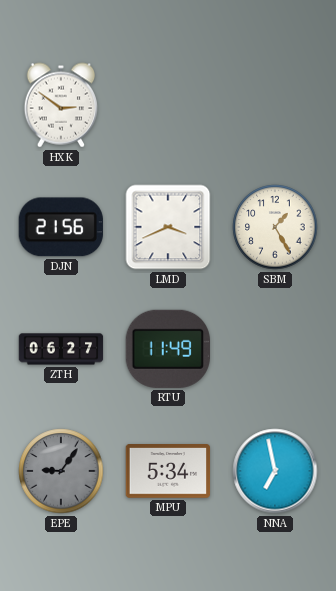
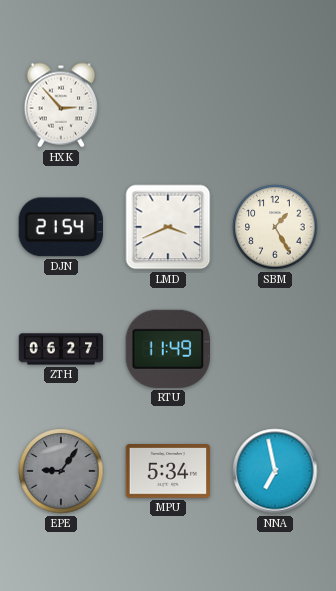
HXK: 2:51 -> 2:53 (60, 105)
DJN: 21:56 -> 21:54 (61, 227)
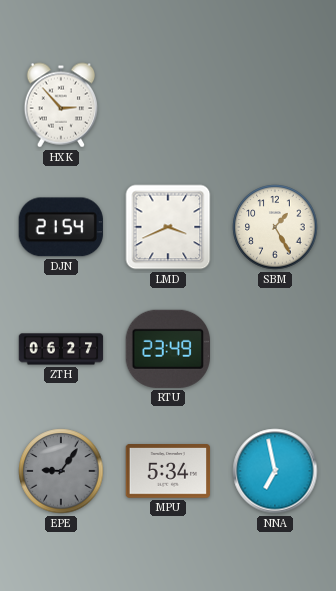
RTU: 11:49 -> 23:49 (167, 349)
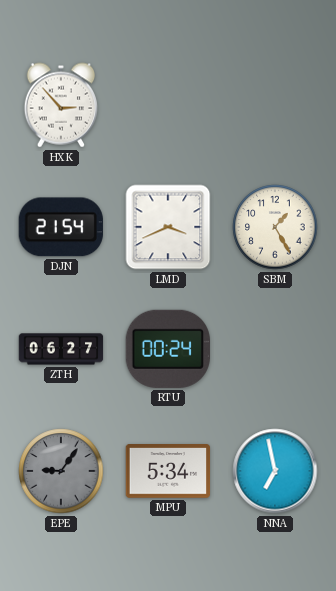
RTU: 23:49 -> 00:24 (167, 349)
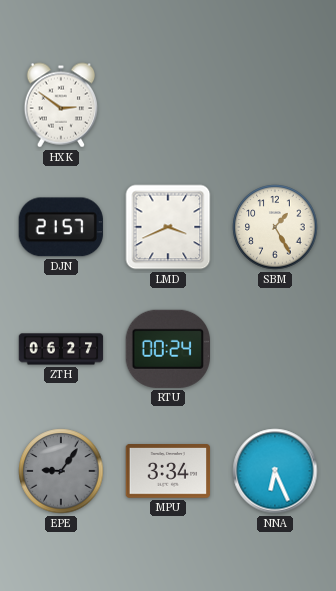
HXK: 2:53 -> 2:51 (60, 105)
DJN: 21:54 -> 21:57 (61, 227)
MPU: 5:34 -> 3:34 (168, 472)
NNA: 6:58 -> 6:26 (275, 471)
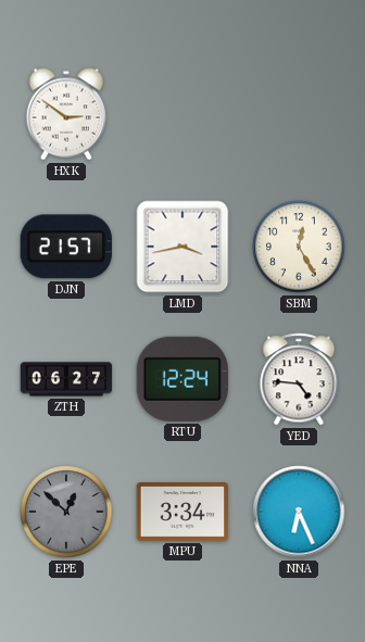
LMD: 3:41 -> 3:43 (182, 247)
SBM: 1:25 -> 12:25 (299, 247)
RTU: 00:24 -> 12:24 (181, 379)
YED: none -> 4:46 (299, 379)
EPE: 9:06 -> 12:52 (66, 512)
